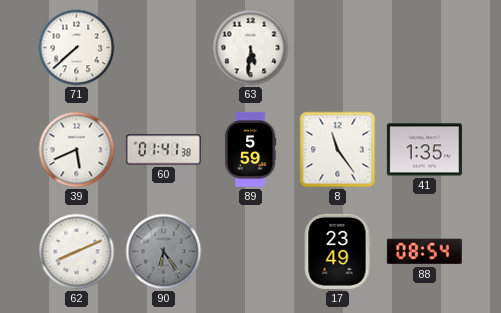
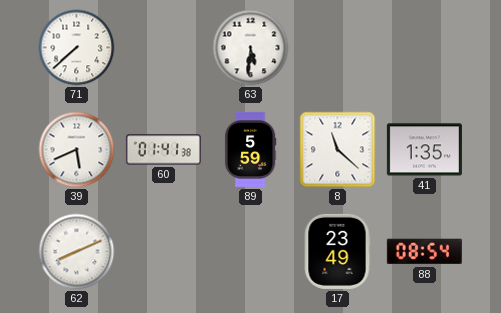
8: 11:24 -> 11:22 (338, 150)
90: 6:24 -> none (164, 252)
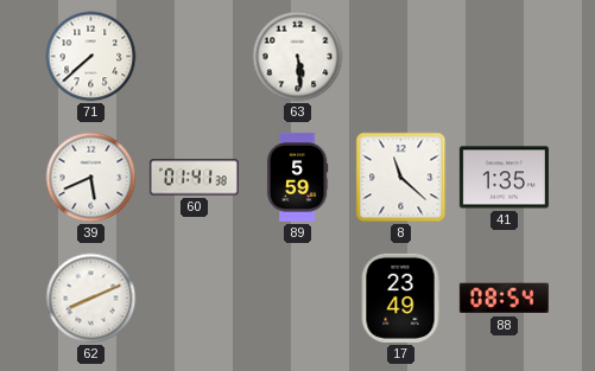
63: 5:31 -> 5:29 (298, 57)
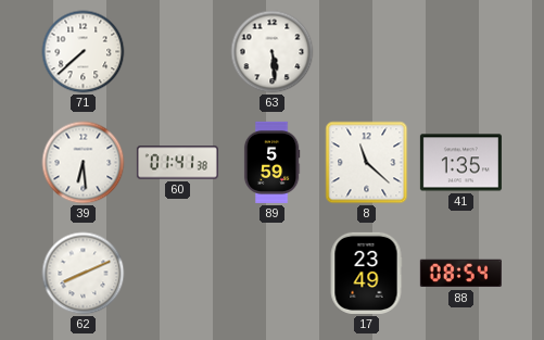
39: 5:41 -> 6:29 (84, 163)
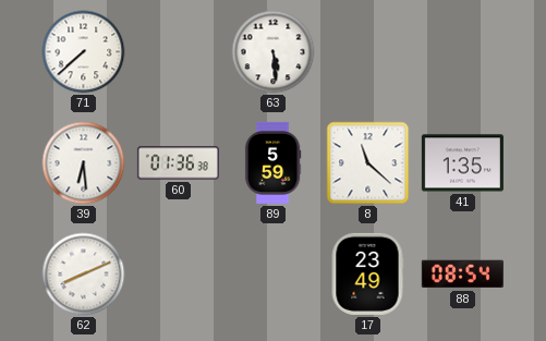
60: 01:41 -> 01:36 (178, 163)
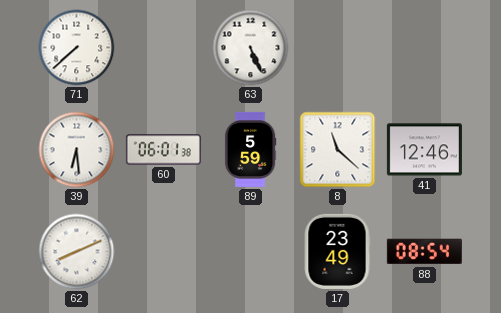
63: 5:29 -> 5:26 (251, 48)
60: 01:36 -> 06:01 (163, 150)
41: 1:35 -> 12:46 (424, 150)
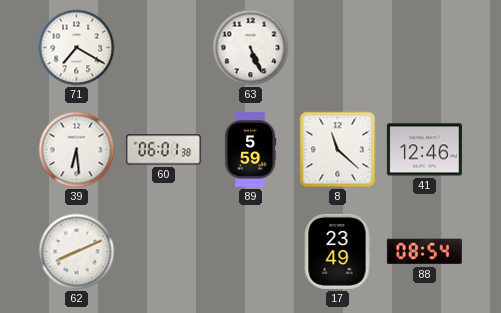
71: 7:38 -> 7:20 (77, 48)
